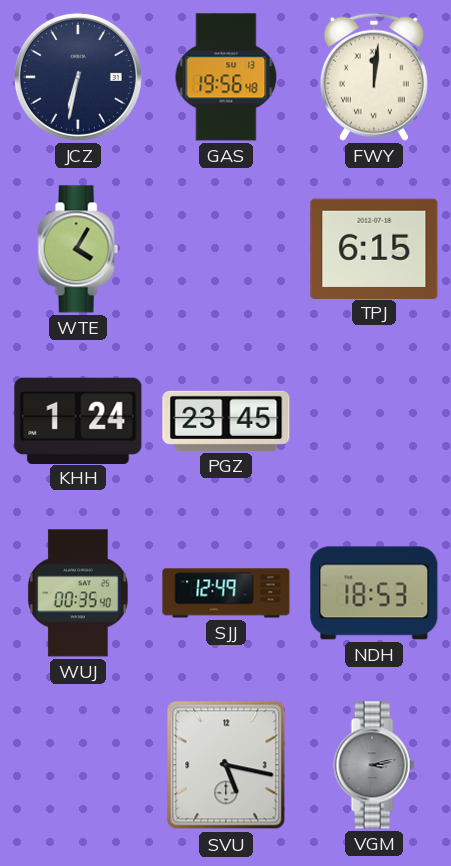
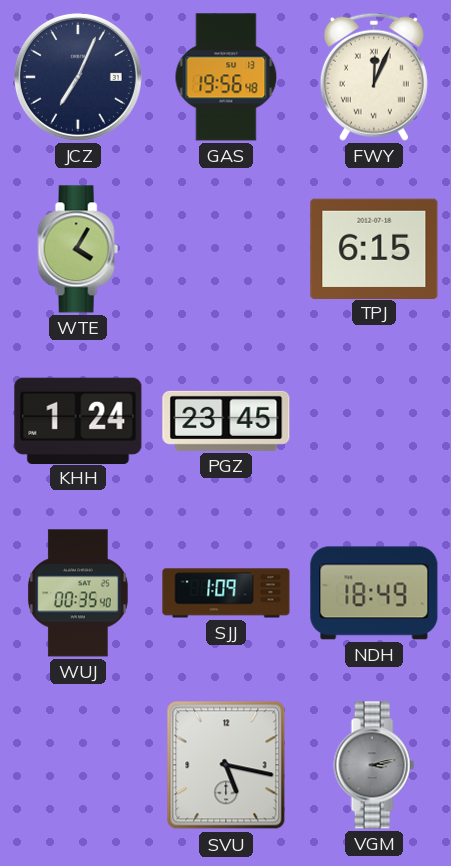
JCZ: 6:32 -> 7:04 (78, 77)
FWY: 12:01 -> 12:04 (374, 77)
SJJ: 12:49 -> 1:09 (226, 593)
NDH: 18:53 -> 18:49 (374, 593)
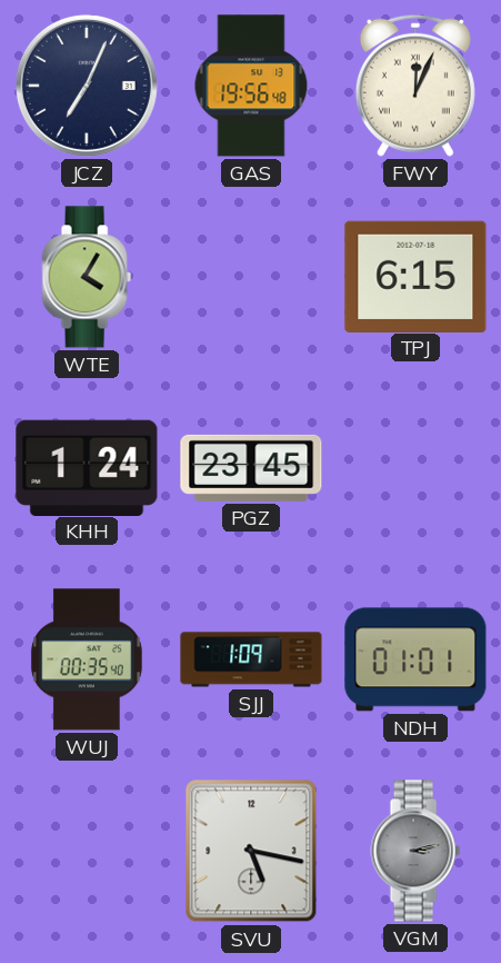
NDH: 18:49 -> 01:01 (415, 659)
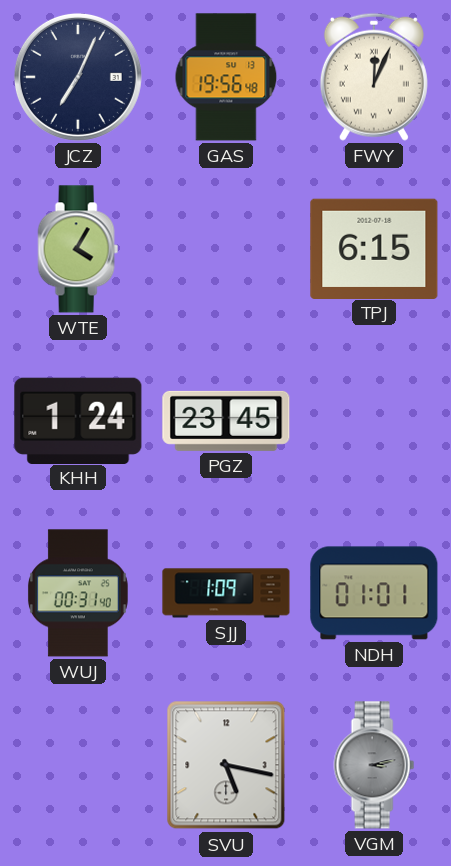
WUJ: 00:35 -> 00:31 (78, 593)
